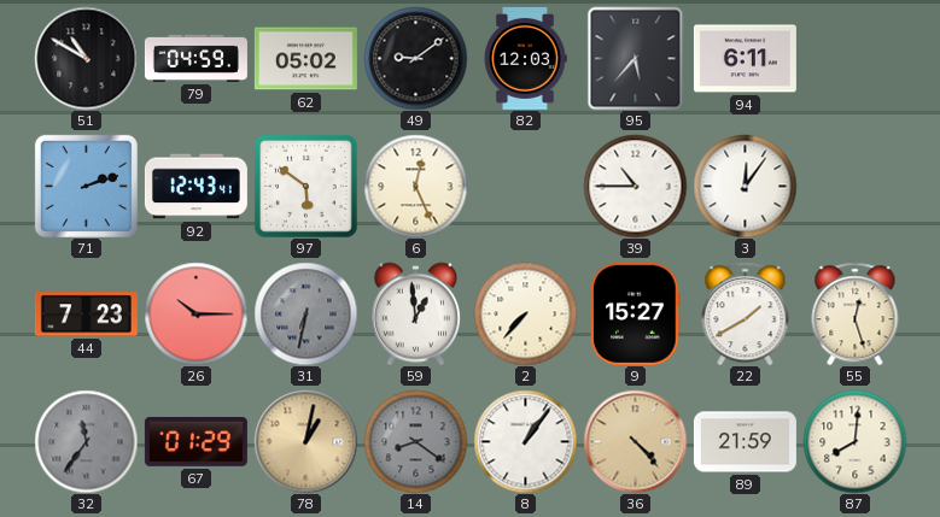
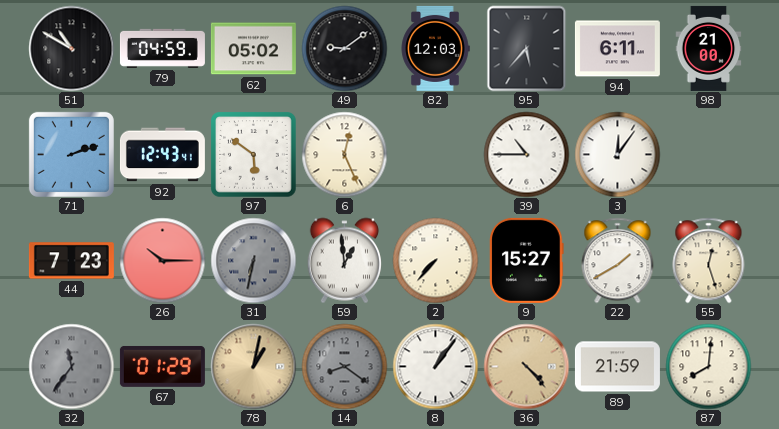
98: none -> 21:00 (709, 48)
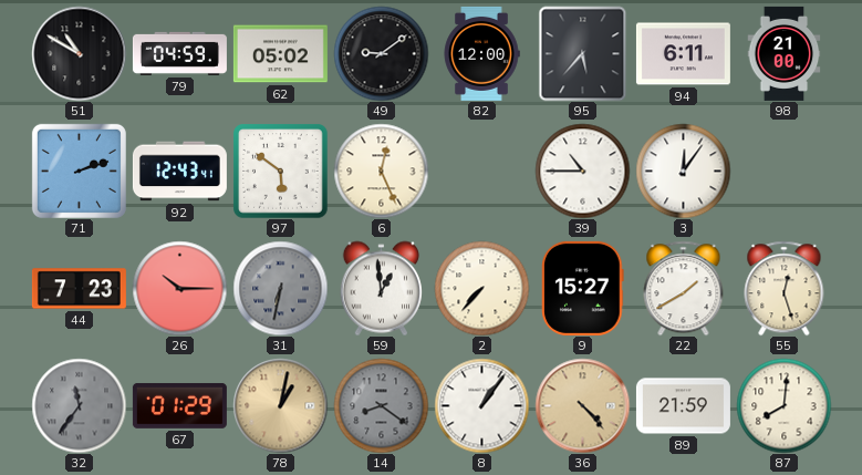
82: 12:03 -> 12:00 (481, 53)
